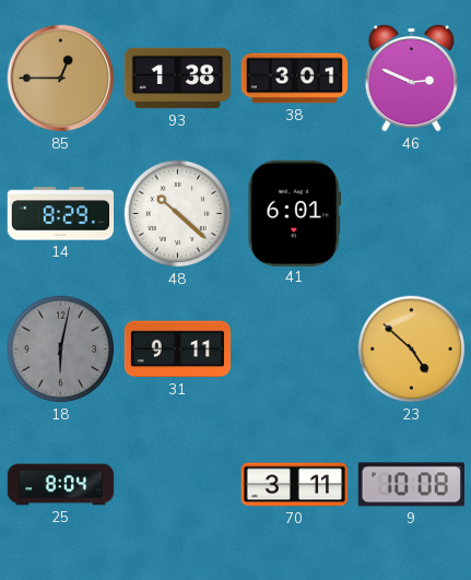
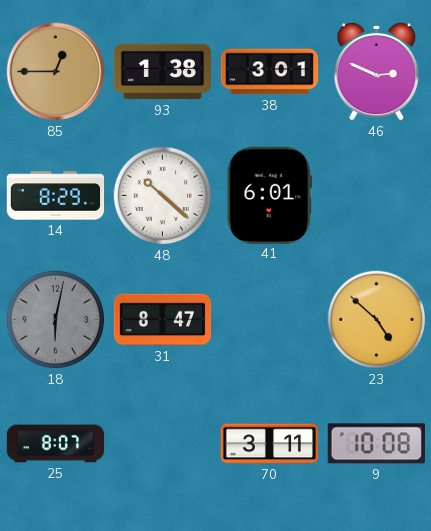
31: 9:11 -> 8:47 (163, 320)
25: 8:04 -> 8:07 (56, 444)
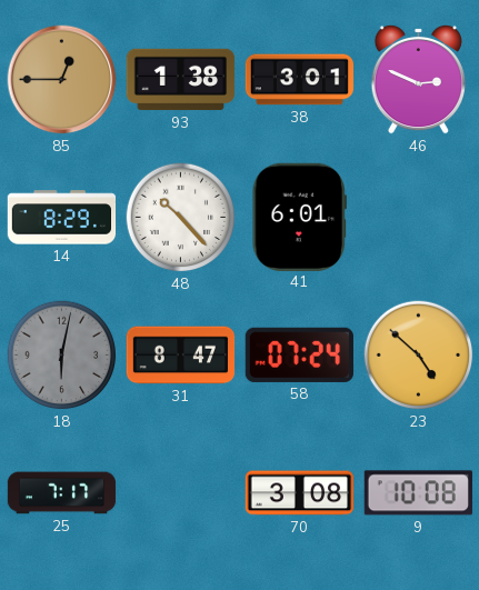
48: 10:22 -> 10:23 (181, 218)
58: none -> 07:24 (299, 354)
25: 8:07 -> 7:17 (62, 493)
70: 3:11 -> 3:08 (300, 493)
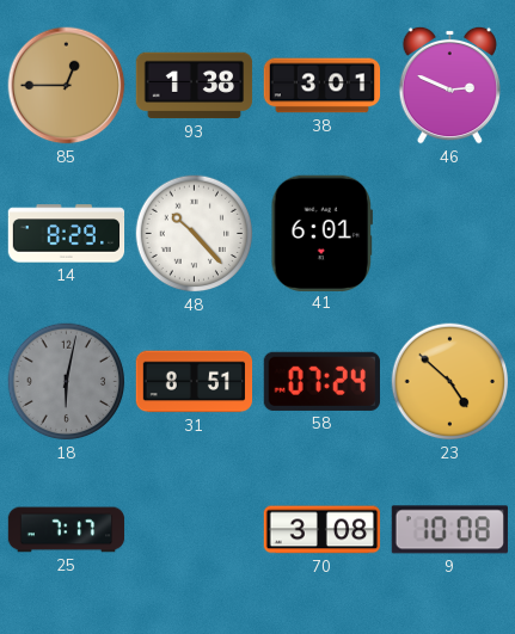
31: 8:47 -> 8:51 (195, 382)
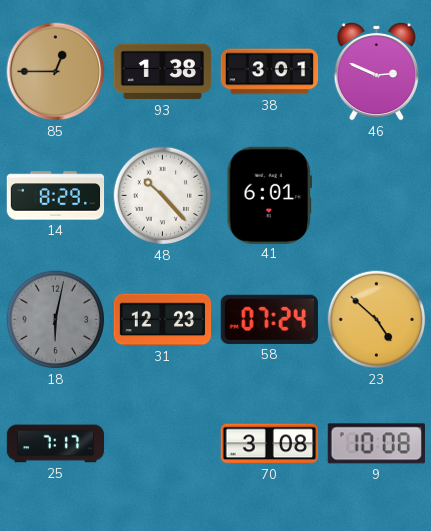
31: 8:51 -> 12:23 (163, 320)
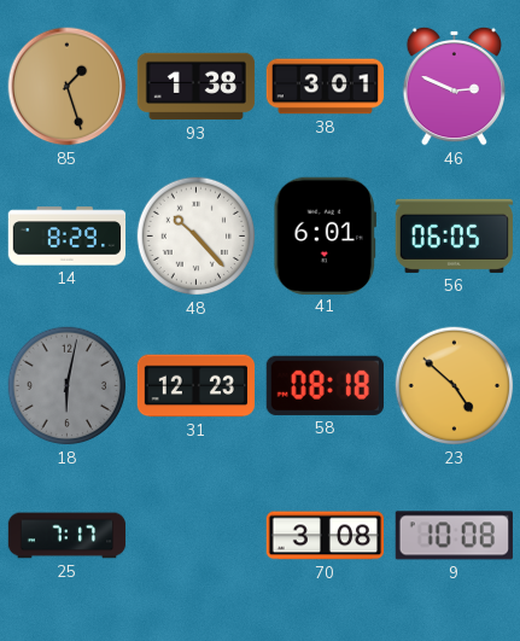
85: 12:45 -> 1:27 (68, 87)
56: none -> 06:05 (454, 235)
58: 07:24 -> 08:18 (325, 385)
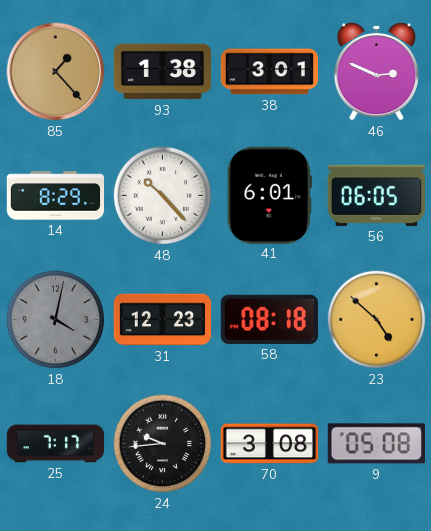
85: 1:27 -> 1:23 (56, 72)
18: 6:02 -> 4:02 (56, 320)
24: none -> 9:44 (163, 444)
9: 10:08 -> 05:08 (376, 444)
